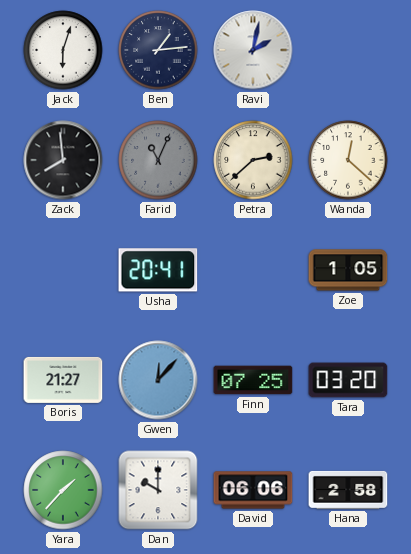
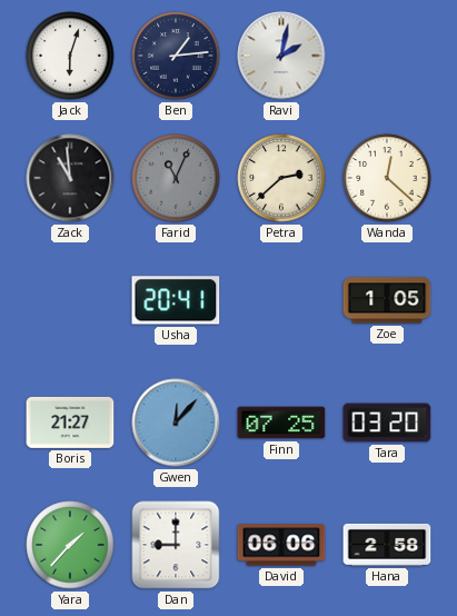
Zack: 7:59 -> 10:59 (70, 178)
Dan: 10:00 -> 9:00 (176, 545)
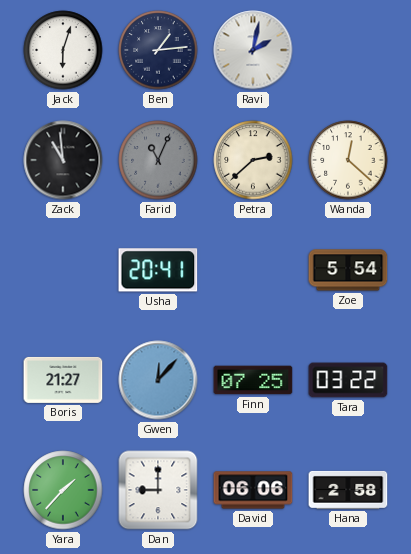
Zoe: 1:05 -> 5:54 (348, 270)
Tara: 03:20 -> 03:22 (348, 380)
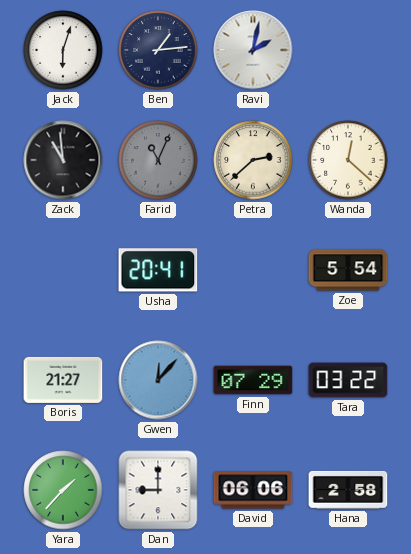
Finn: 07:25 -> 07:29 (253, 380)
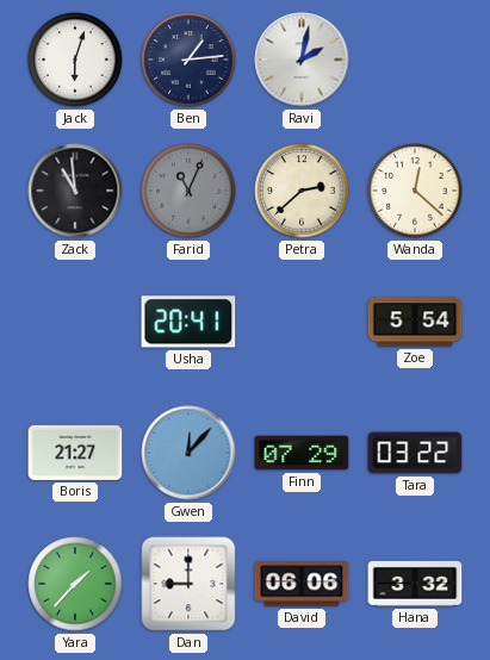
Hana: 2:58 -> 3:32 (415, 584)
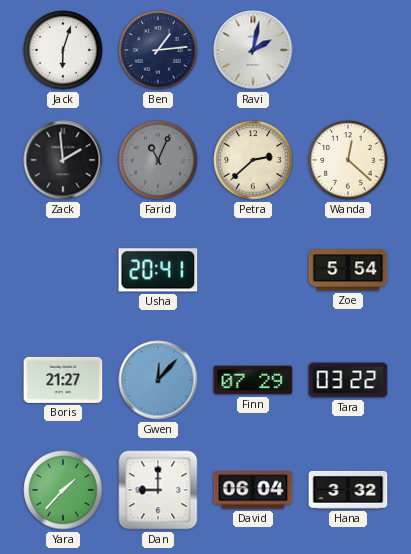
Zack: 10:59 -> 1:59 (63, 160)
David: 06:06 -> 06:04 (253, 490)
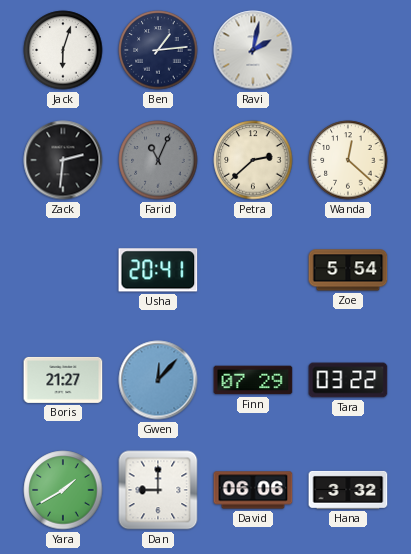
Zack: 1:59 -> 2:31 (63, 160)
Yara: 1:37 -> 1:40 (63, 490)
David: 06:04 -> 06:06 (253, 490)
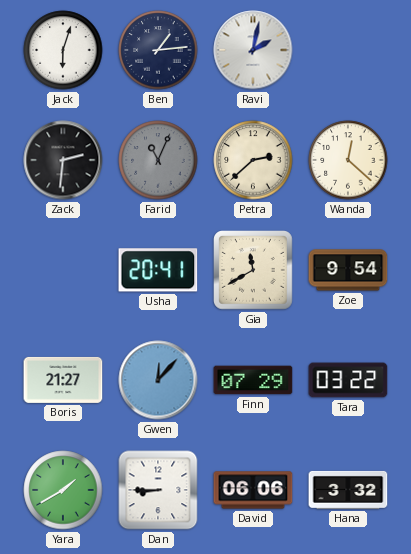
Gia: none -> 11:40 (254, 271)
Zoe: 5:54 -> 9:54 (348, 270)
Dan: 9:00 -> 8:45 (158, 490)
